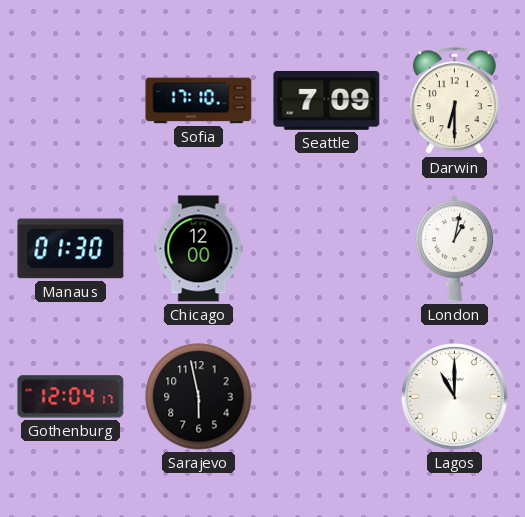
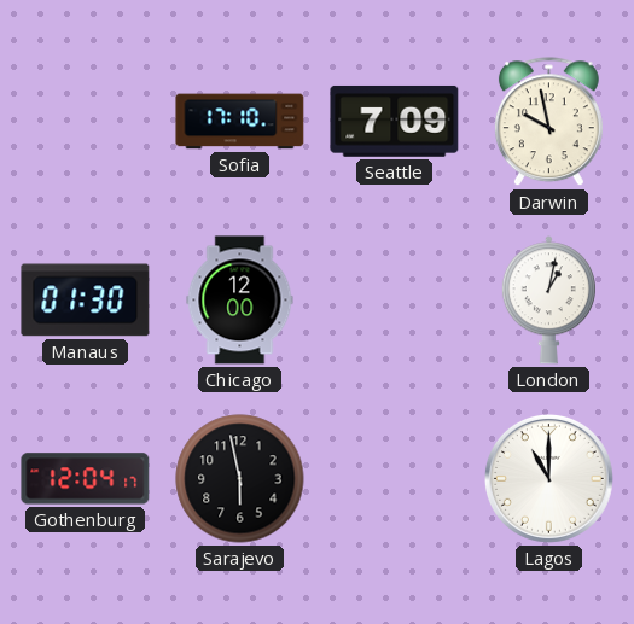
Darwin: 6:30 -> 9:58 (548, 122)
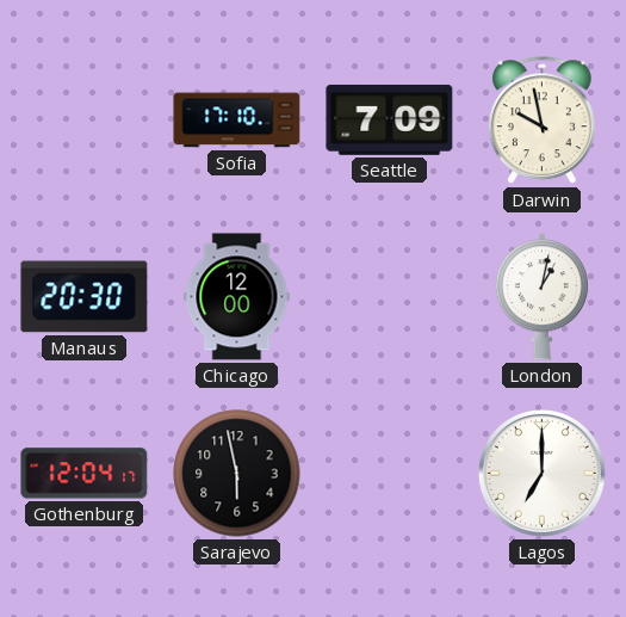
Manaus: 01:30 -> 20:30 (85, 297)
Lagos: 11:00 -> 7:00 (541, 473)
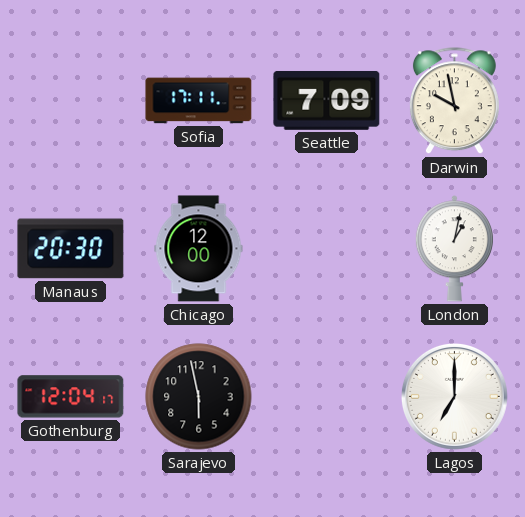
Sofia: 17:10 -> 17:11 (199, 101)
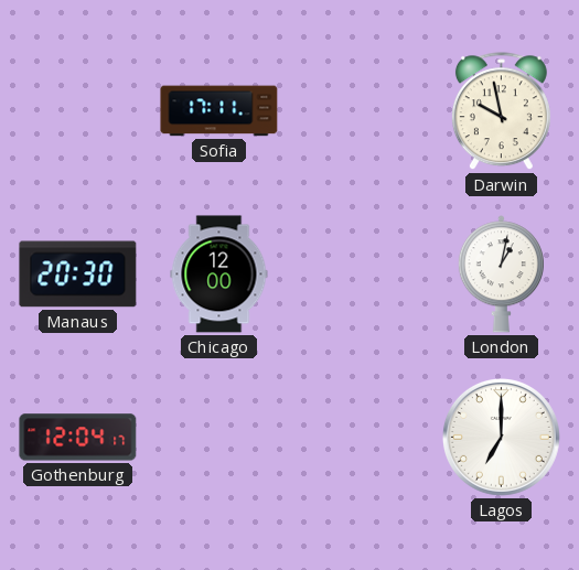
Seattle: 7:09 -> none (327, 100)
Sarajevo: 5:58 -> none (199, 397)
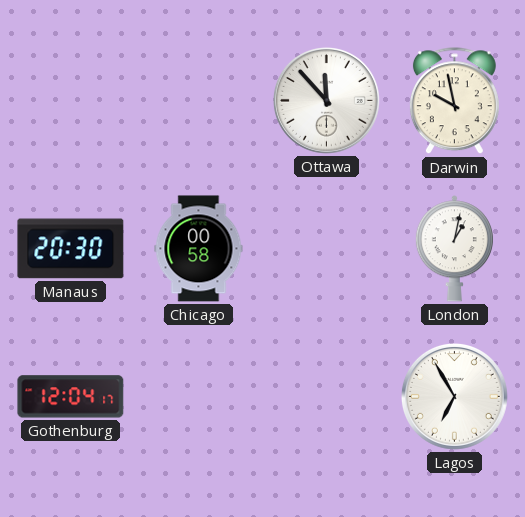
Sofia: 17:11 -> none (219, 111)
Ottawa: none -> 11:53 (326, 100)
Chicago: 12:00 -> 00:58 (199, 249)
Lagos: 7:00 -> 6:55 (454, 396)
